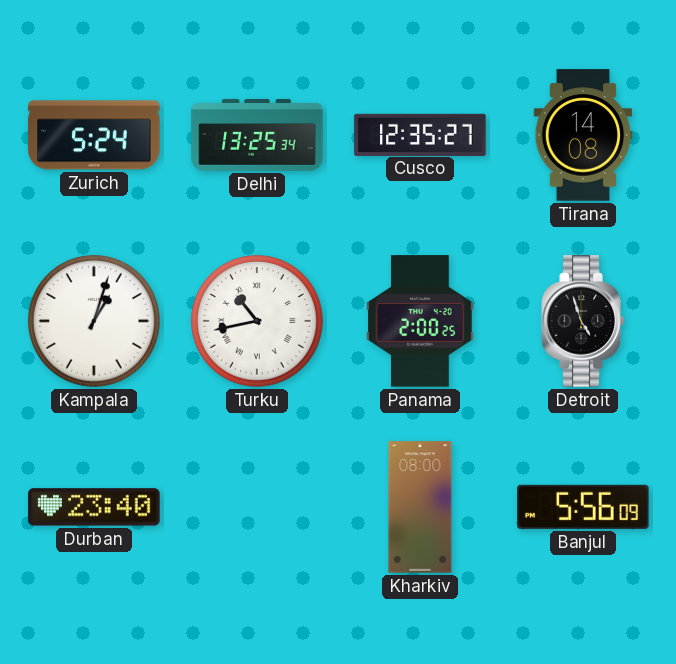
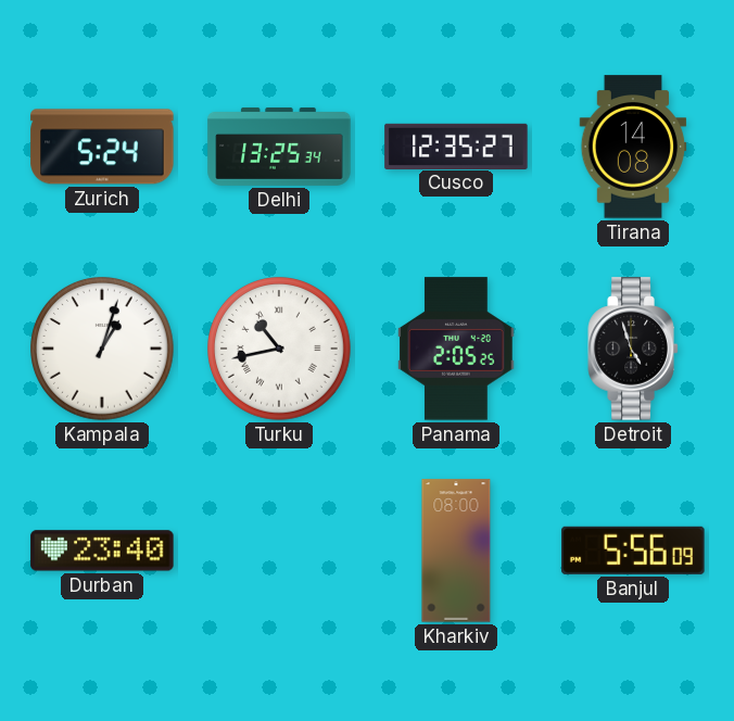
Panama: 2:00 -> 2:05 (456, 349)
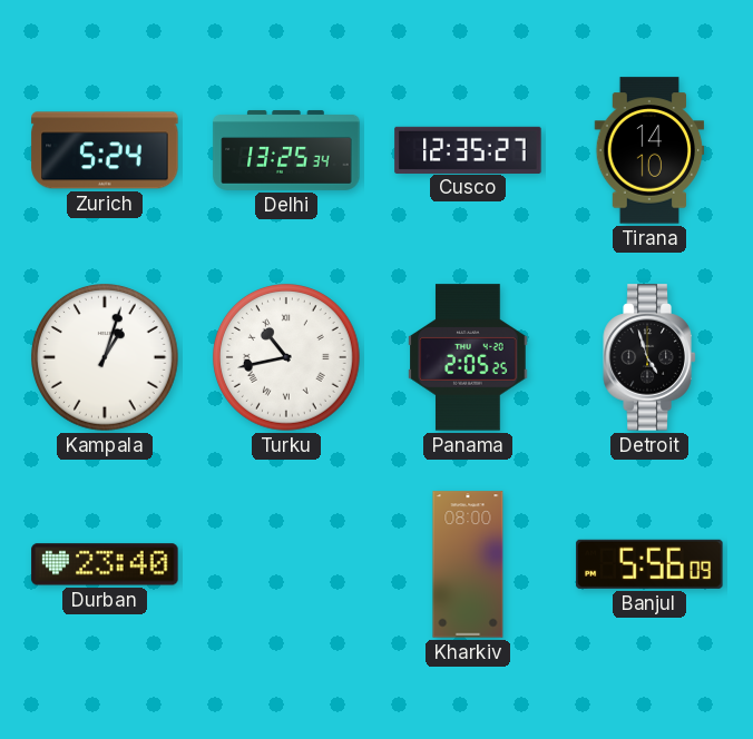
Tirana: 14:08 -> 14:10 (649, 150)
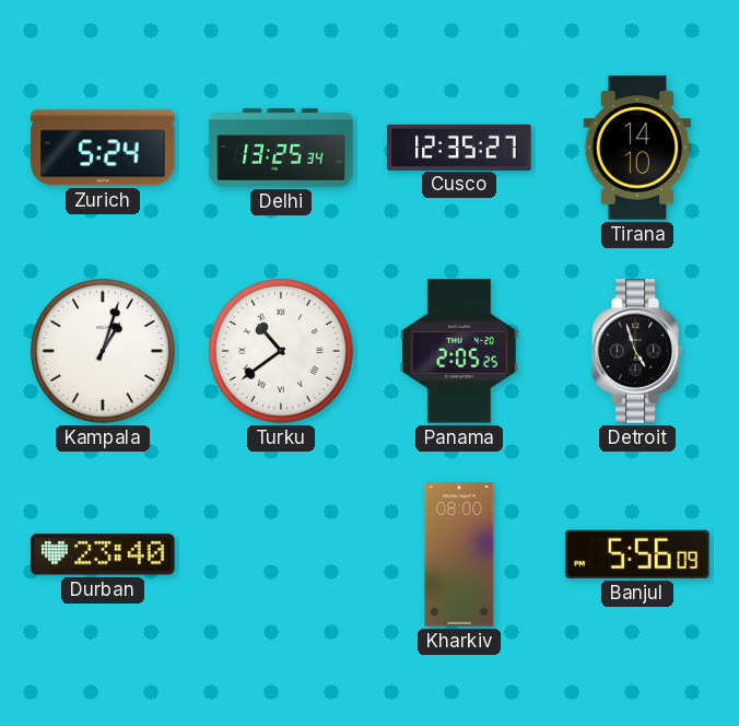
Turku: 10:43 -> 10:39 (282, 352)
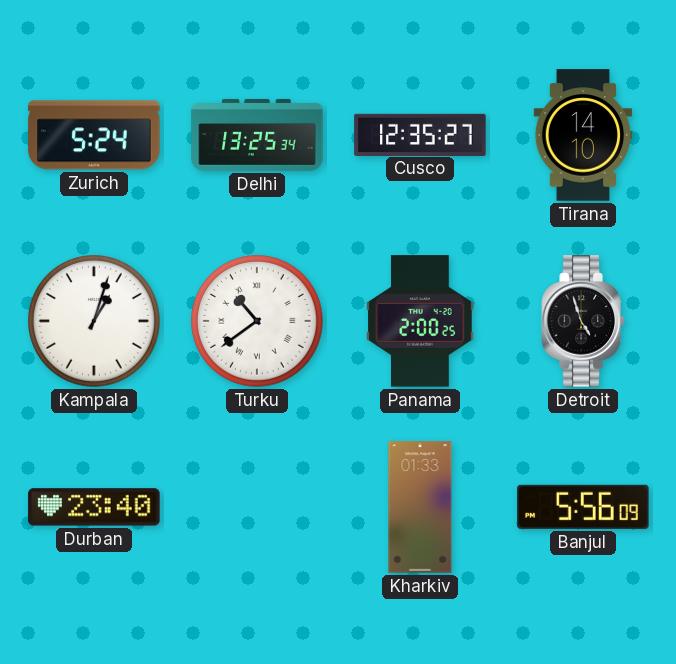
Panama: 2:05 -> 2:00 (420, 321)
Kharkiv: 08:00 -> 01:33 (420, 507)
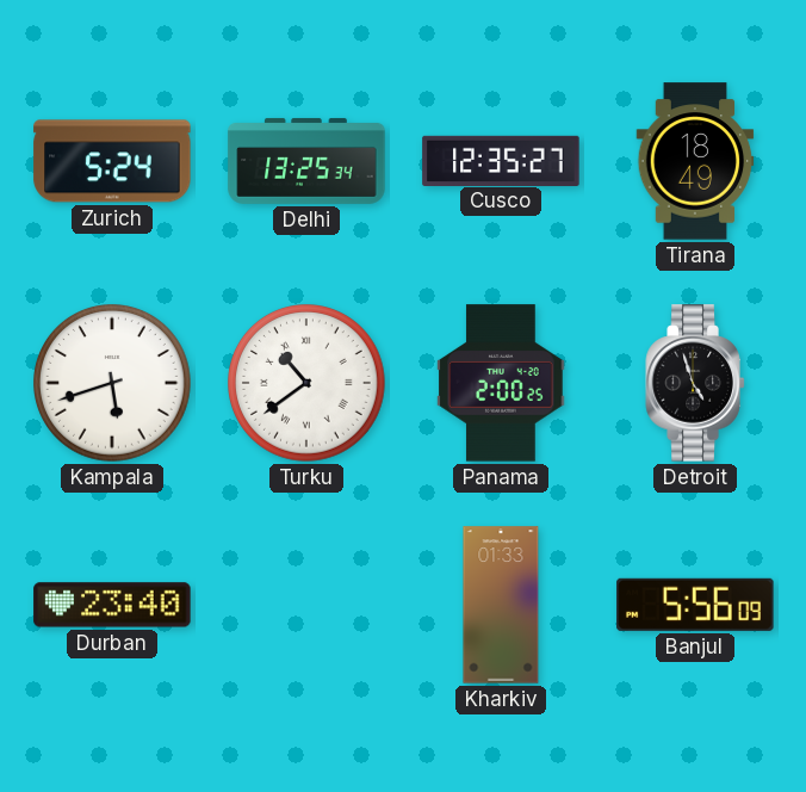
Tirana: 14:10 -> 18:49 (695, 161)
Kampala: 1:03 -> 5:42 (113, 384)
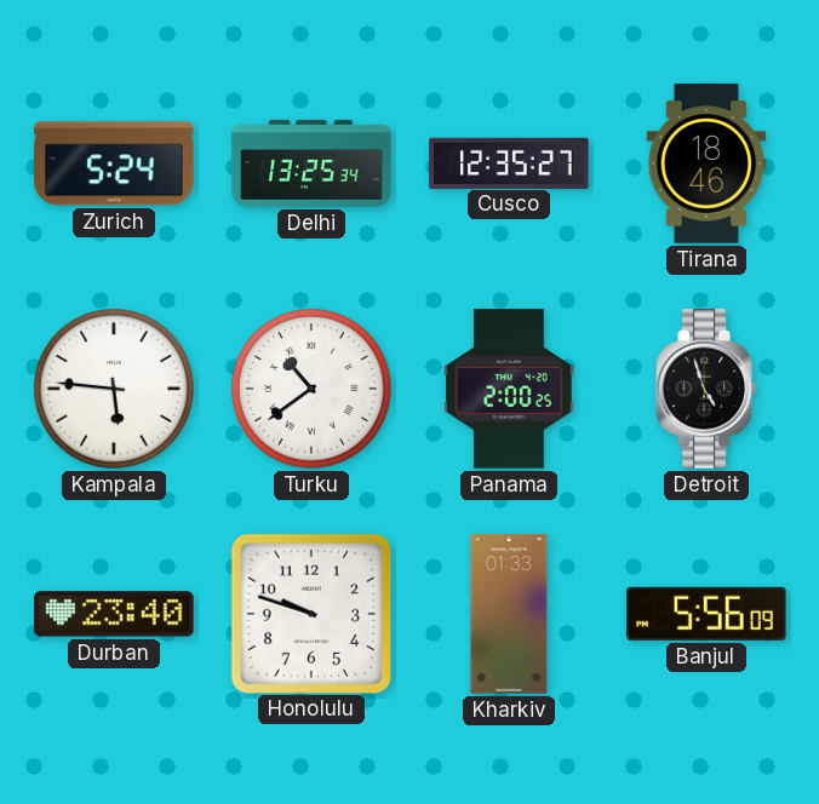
Tirana: 18:49 -> 18:46 (706, 163)
Kampala: 5:42 -> 5:46 (115, 390)
Honolulu: none -> 9:48 (310, 613)
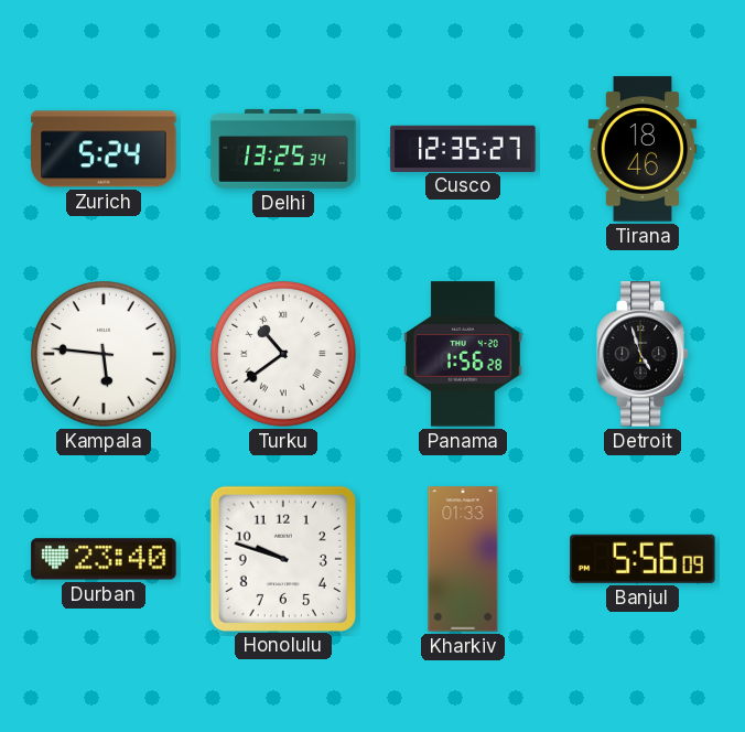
Panama: 2:00 -> 1:56 (463, 354)
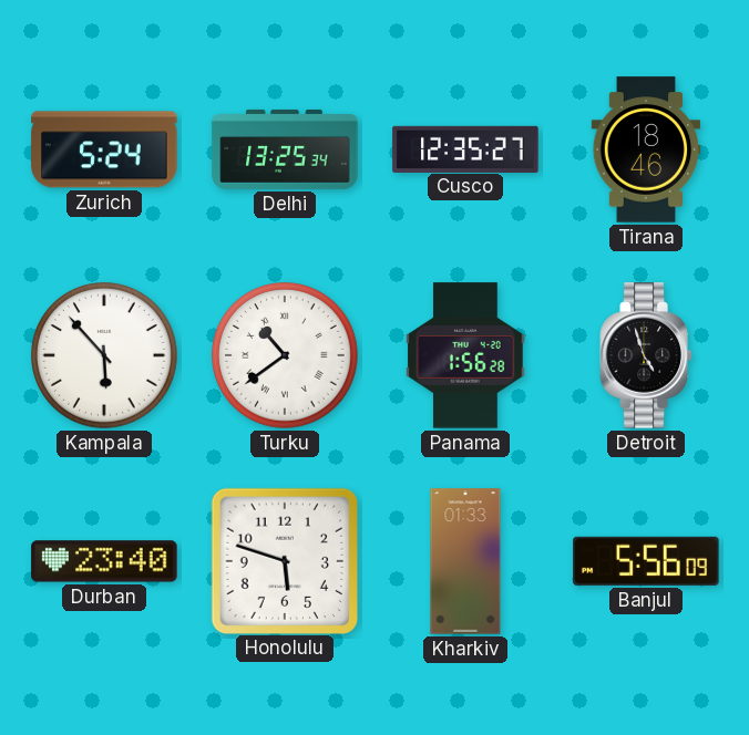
Kampala: 5:46 -> 5:53 (105, 356)
Honolulu: 9:48 -> 5:48 (284, 560)
